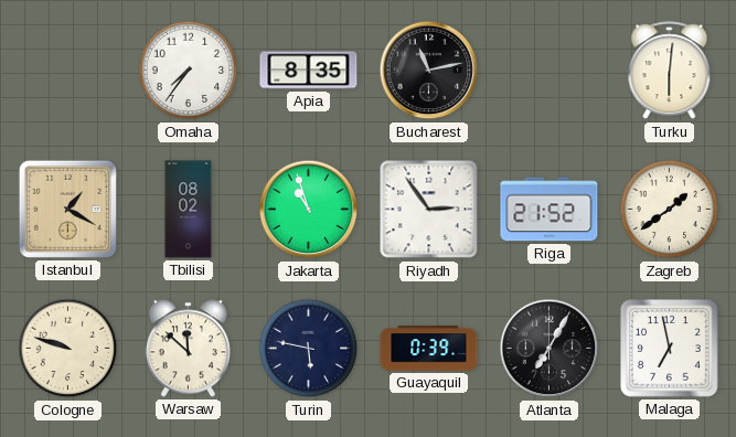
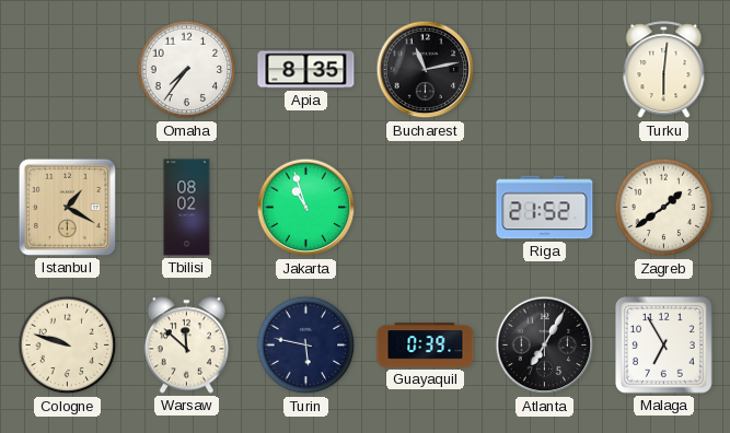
Riyadh: 2:54 -> none (429, 210)
Malaga: 6:58 -> 6:55 (664, 346)
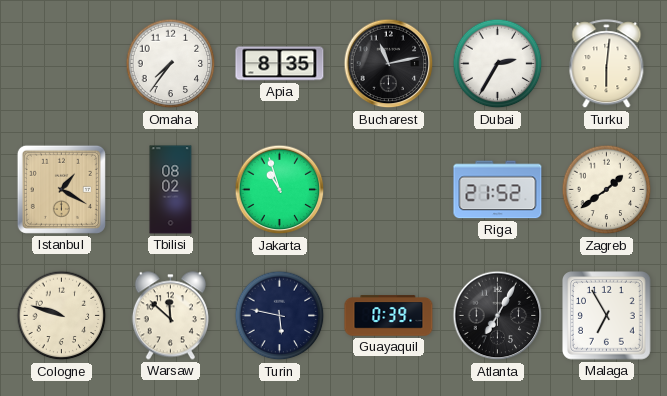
Dubai: none -> 2:35 (498, 64)
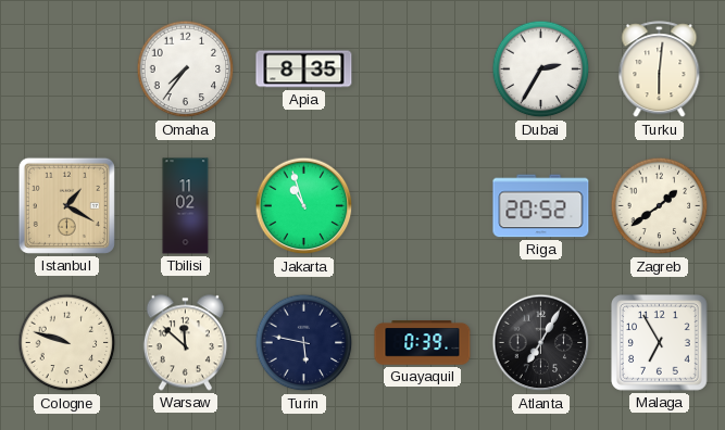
Bucharest: 11:13 -> none (389, 64)
Tbilisi: 08:02 -> 11:02 (186, 206)
Riga: 21:52 -> 20:52 (541, 206)
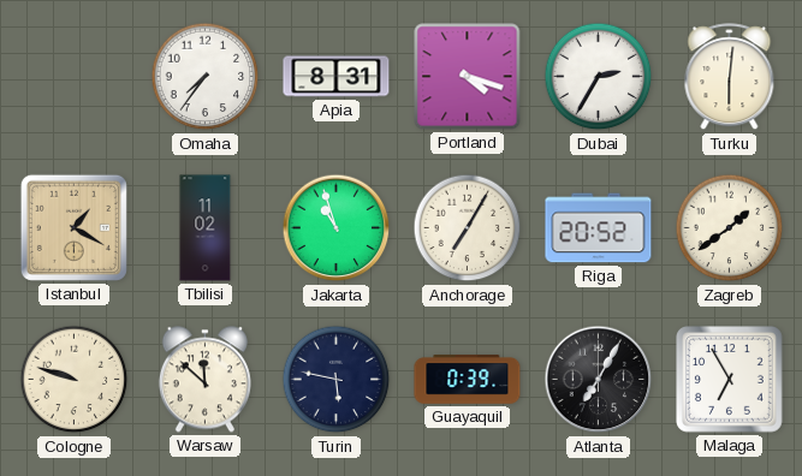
Apia: 8:35 -> 8:31 (337, 77)
Portland: none -> 4:18 (468, 77)
Anchorage: none -> 7:05 (468, 228)
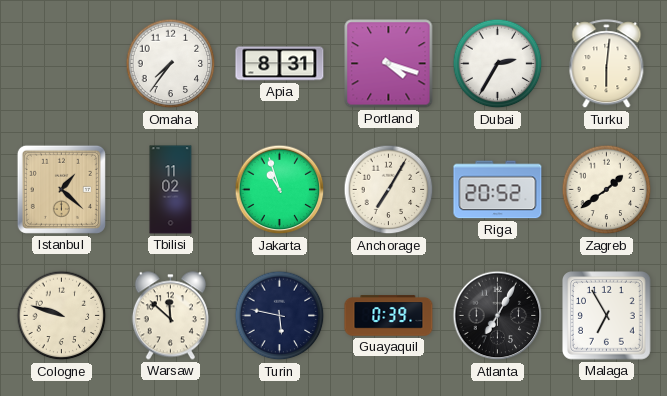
Istanbul: 1:20 -> 1:22 (61, 189)
